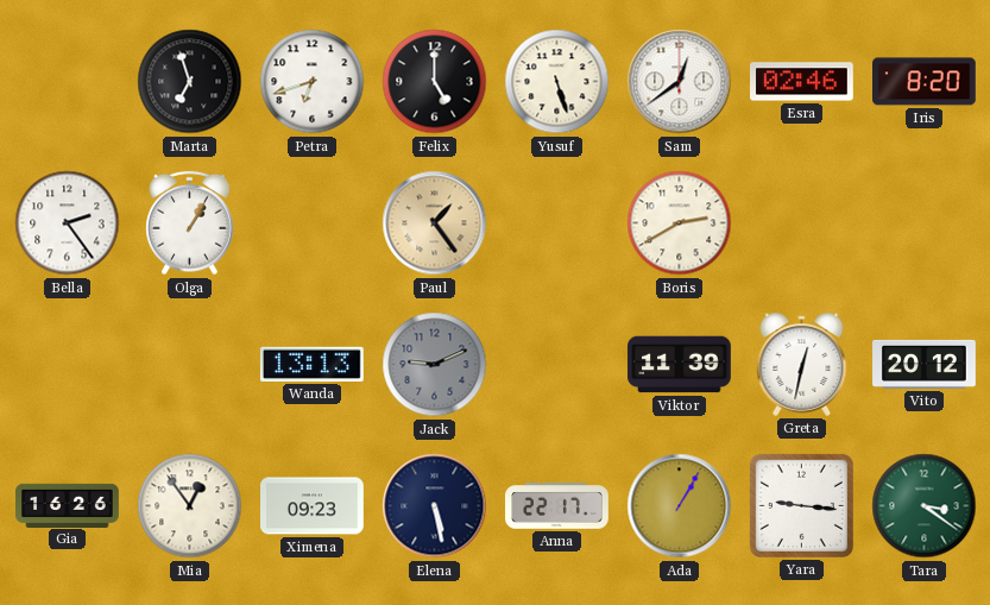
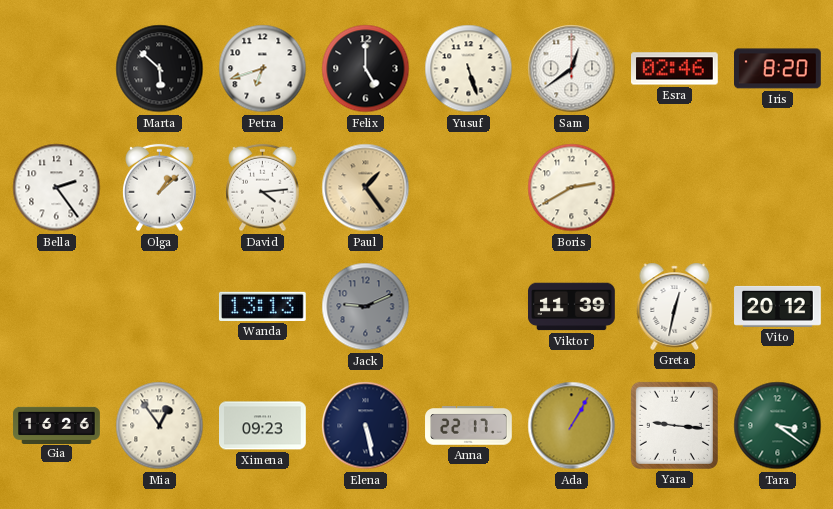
Marta: 6:57 -> 5:52 (160, 69)
Olga: 1:05 -> 1:08 (160, 188)
David: none -> 4:14 (263, 188)
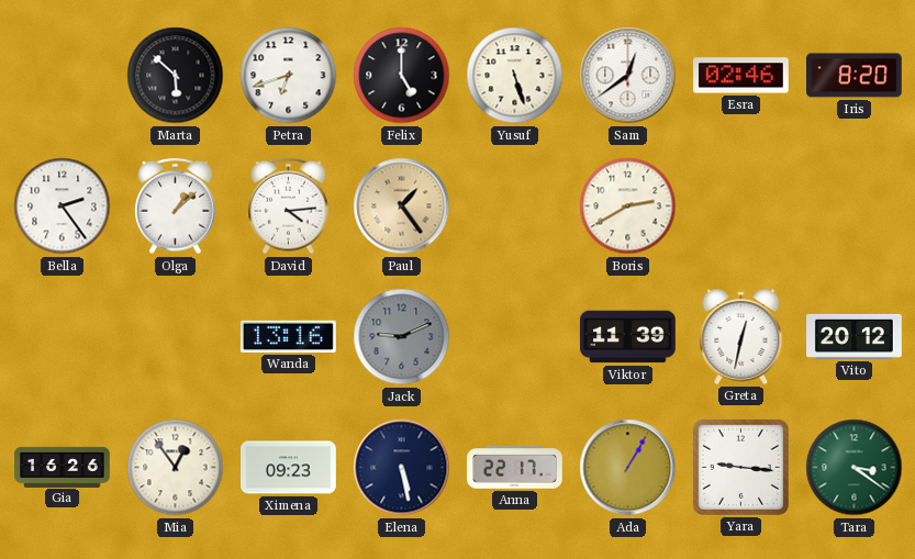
Wanda: 13:13 -> 13:16 (288, 336)
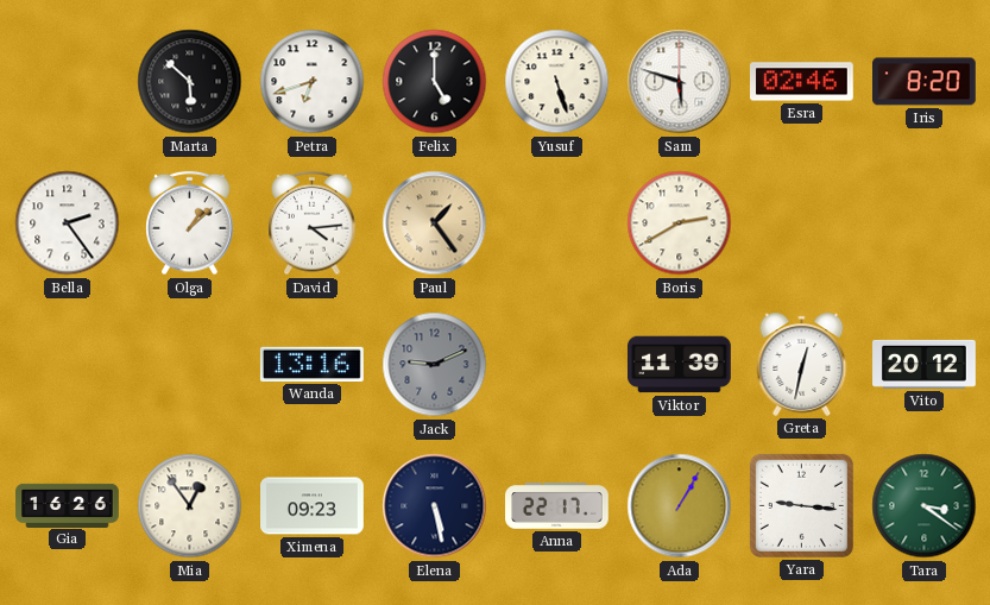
Sam: 12:39 -> 5:48 (680, 82)
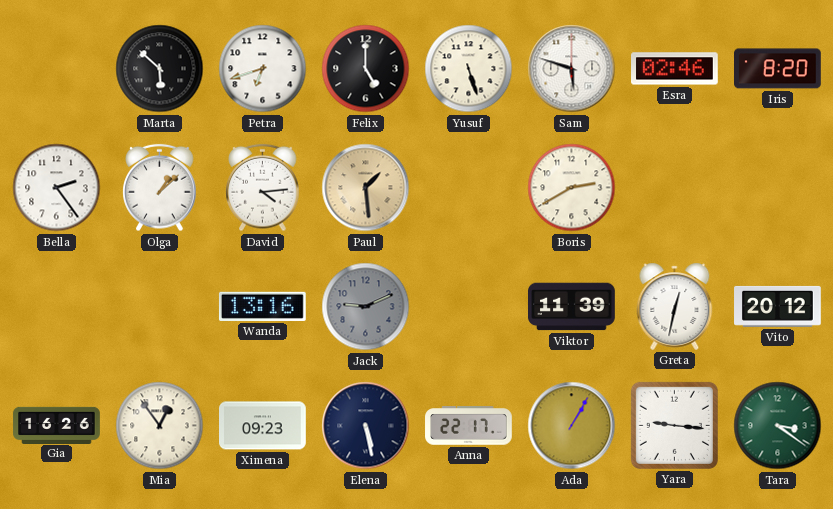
Paul: 1:24 -> 1:29 (366, 188)
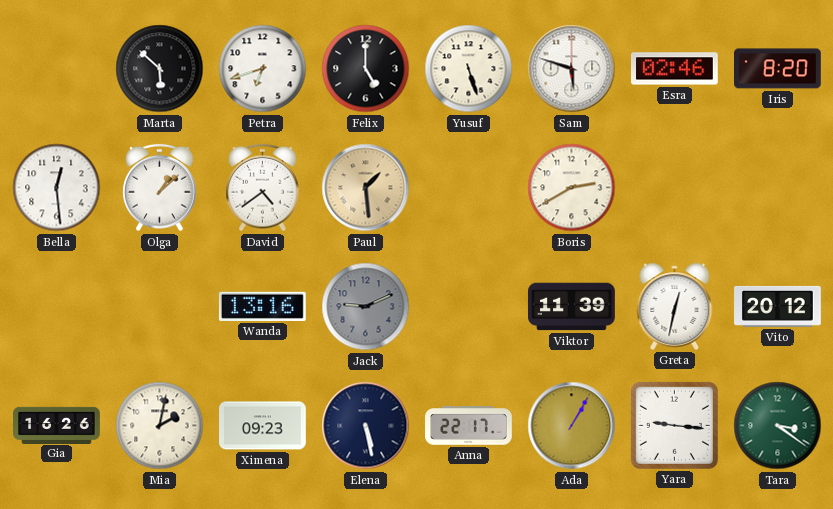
Bella: 2:24 -> 12:29 (57, 188)
David: 4:14 -> 4:39 (263, 188)
Mia: 12:54 -> 2:02 (160, 426)
